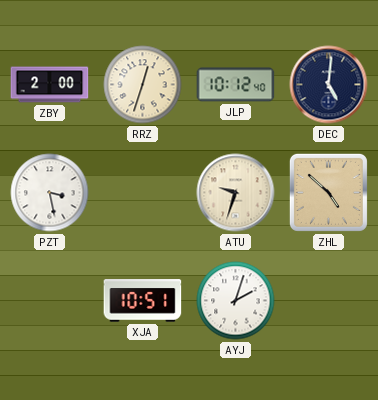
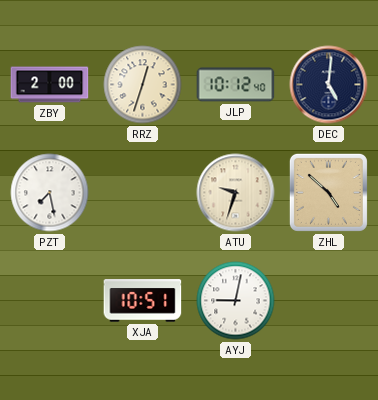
PZT: 3:28 -> 7:28 (50, 193)
AYJ: 2:03 -> 9:02 (236, 301)
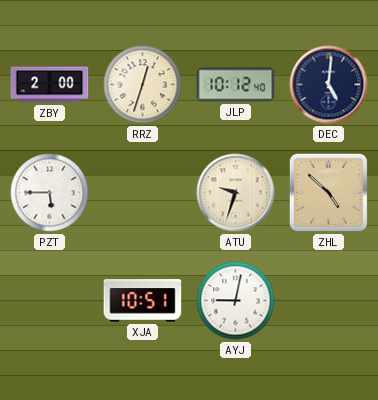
PZT: 7:28 -> 5:45 (50, 193)
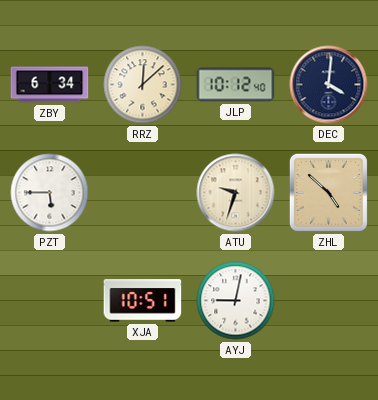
ZBY: 2:00 -> 6:34 (50, 85)
RRZ: 12:33 -> 12:08 (143, 85)
DEC: 5:01 -> 4:01 (329, 85)
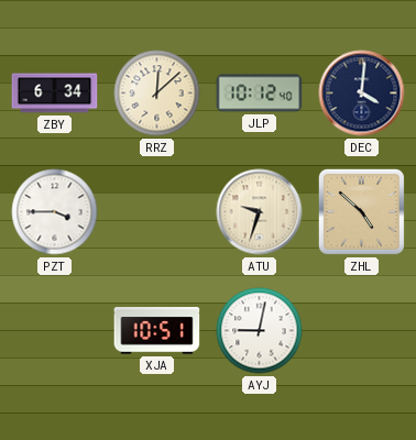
PZT: 5:45 -> 3:45 (55, 212)
